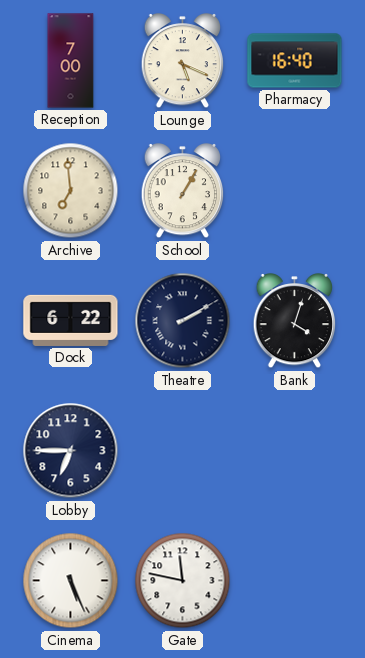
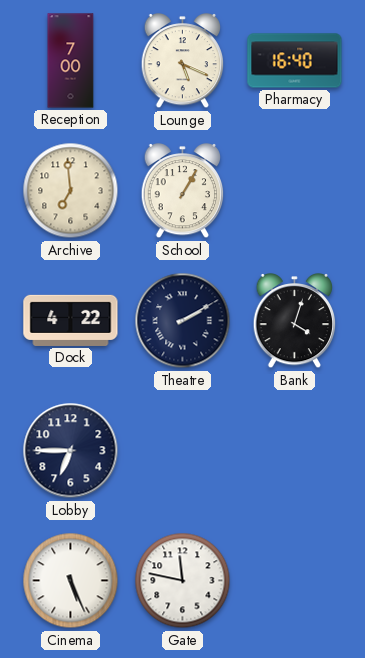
Dock: 6:22 -> 4:22 (71, 320)
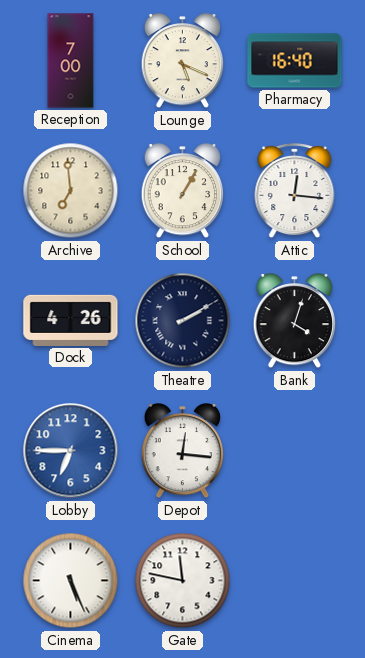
Attic: none -> 12:16 (295, 191)
Dock: 4:22 -> 4:26 (71, 320)
Lobby dial: navy -> blue (71, 451)
Depot: none -> 12:16 (183, 452)
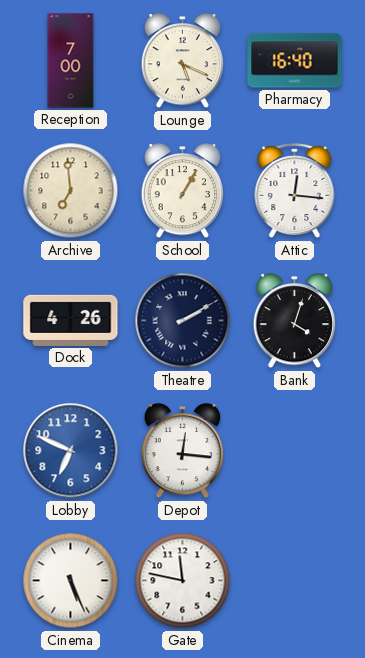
Lobby: 6:45 -> 6:49 (71, 451)
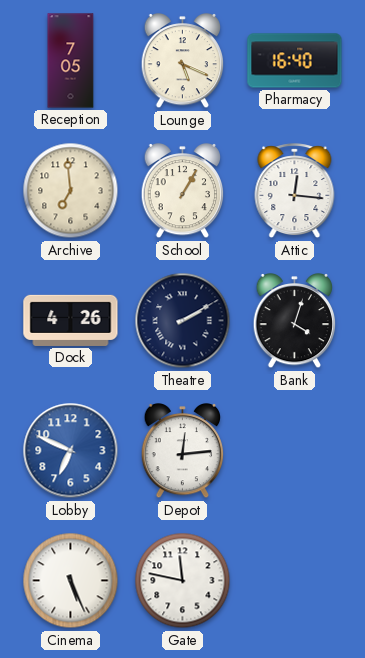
Reception: 7:00 -> 7:05 (71, 61)
Depot: 12:16 -> 12:14 (183, 452)
